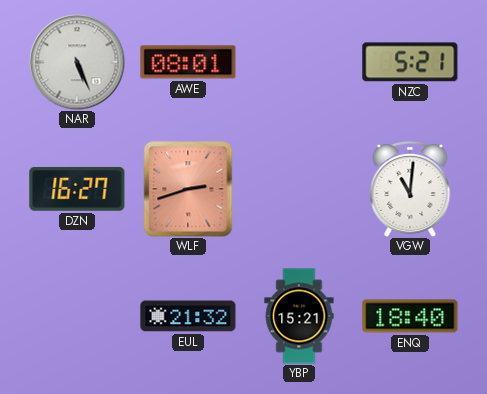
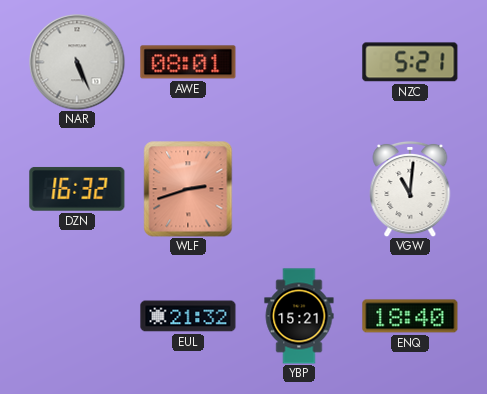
DZN: 16:27 -> 16:32 (77, 189)
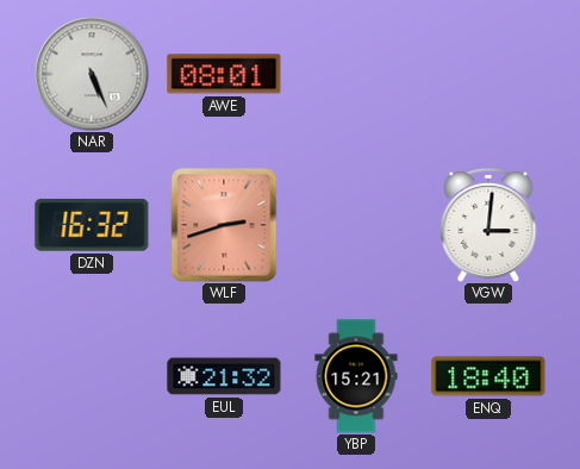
NZC: 5:21 -> none (410, 62)
VGW: 11:01 -> 3:01 (488, 225)
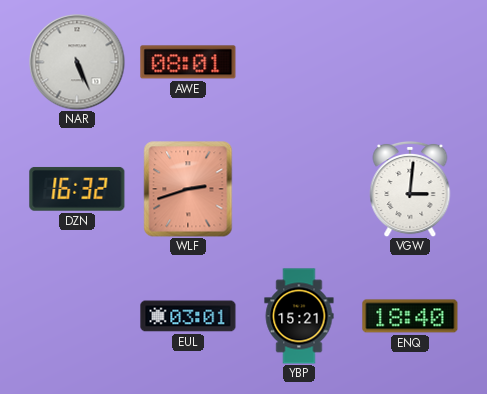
EUL: 21:32 -> 03:01 (188, 316)
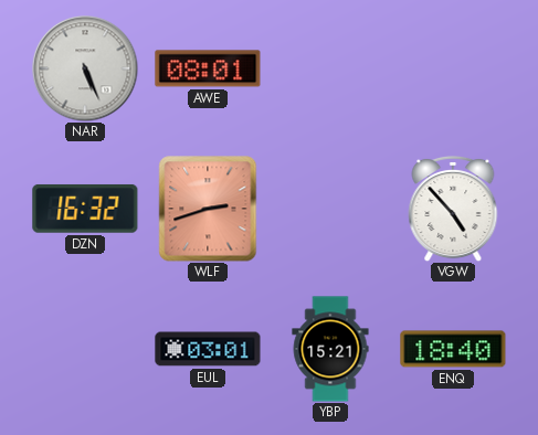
VGW: 3:01 -> 4:53 (453, 209)
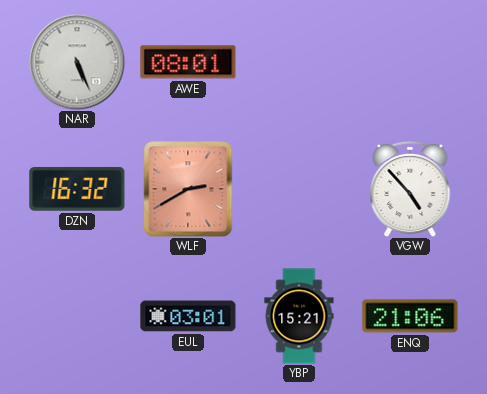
WLF: 2:42 -> 2:40 (188, 189)
ENQ: 18:40 -> 21:06 (410, 316)
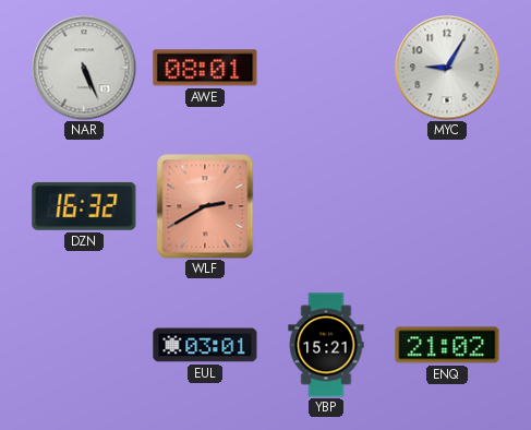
MYC: none -> 9:05 (447, 68)
VGW: 4:53 -> none (410, 189)
ENQ: 21:06 -> 21:02 (447, 345)
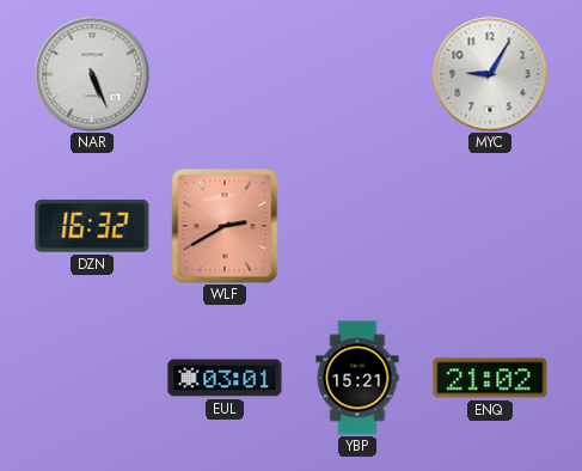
AWE: 08:01 -> none (205, 68)
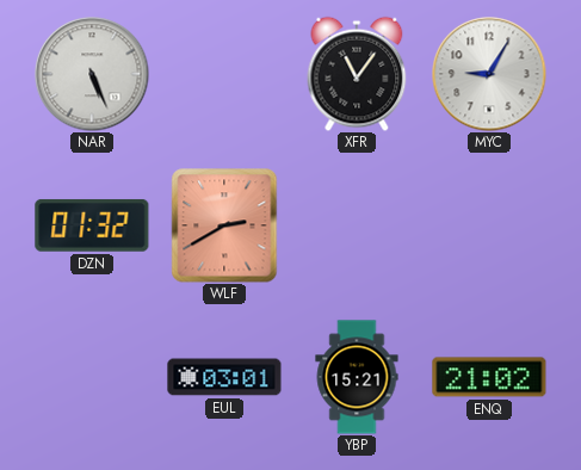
XFR: none -> 11:06 (357, 74)
DZN: 16:32 -> 01:32 (92, 225)
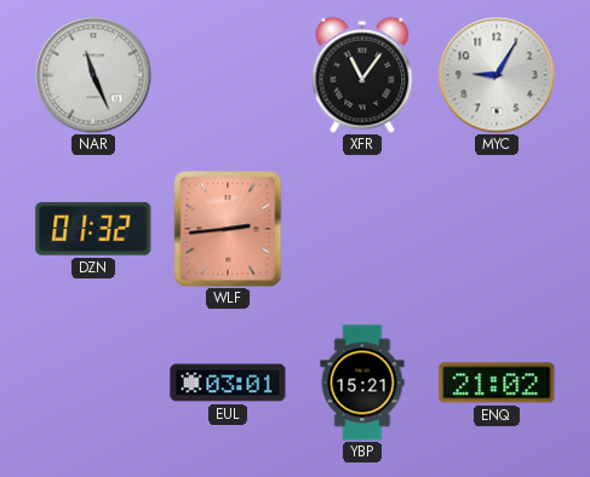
NAR: 5:26 -> 11:26 (93, 75)
WLF: 2:40 -> 2:44 (228, 229)
